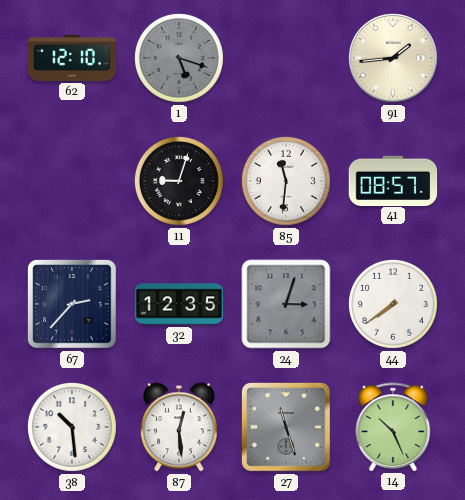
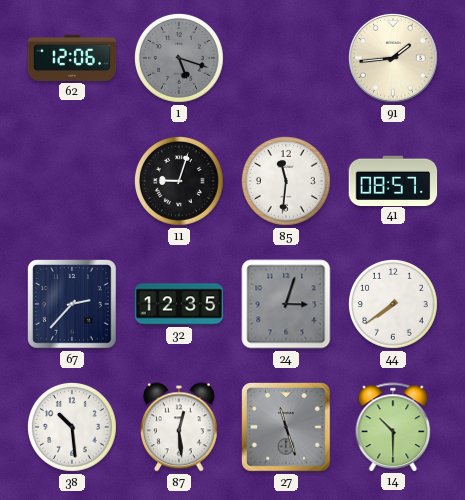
62: 12:10 -> 12:06 (72, 58)
14: 10:26 -> 10:30 (393, 427)
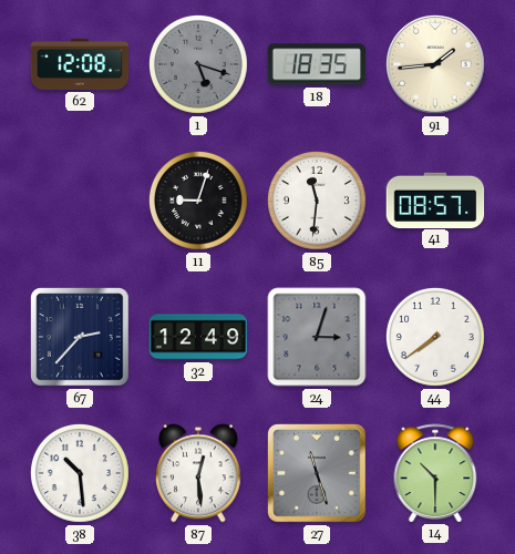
62: 12:06 -> 12:08 (80, 64)
18: none -> 18:35 (317, 64)
32: 12:35 -> 12:49 (198, 337)
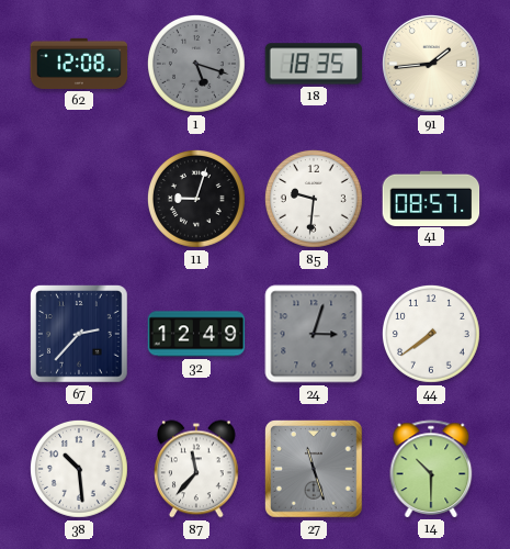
85: 11:31 -> 9:31 (315, 200)
87: 12:29 -> 11:37 (197, 469)
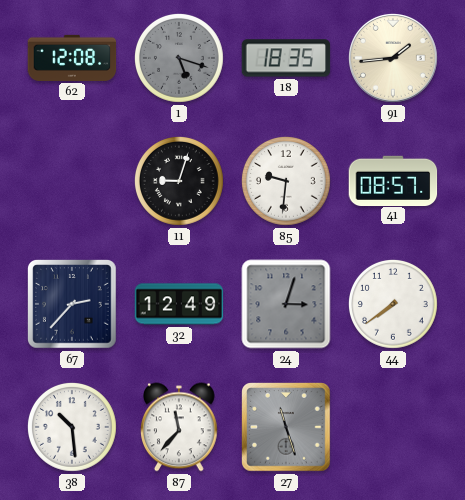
14: 10:30 -> none (431, 469)
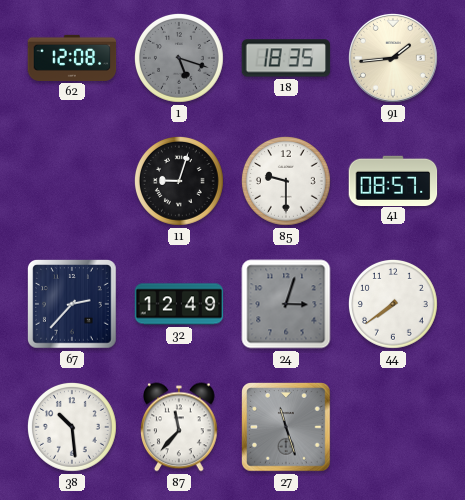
85: 9:31 -> 9:30 (287, 182)
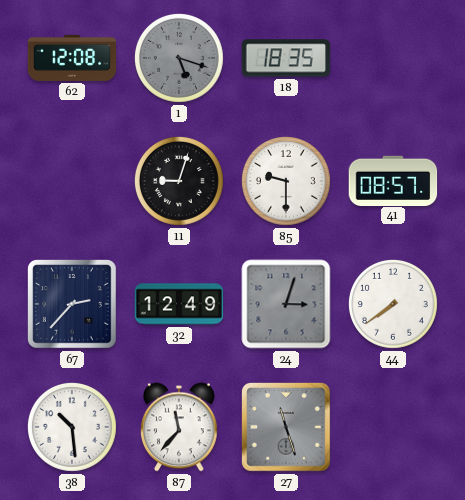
91: 1:44 -> none (394, 59)
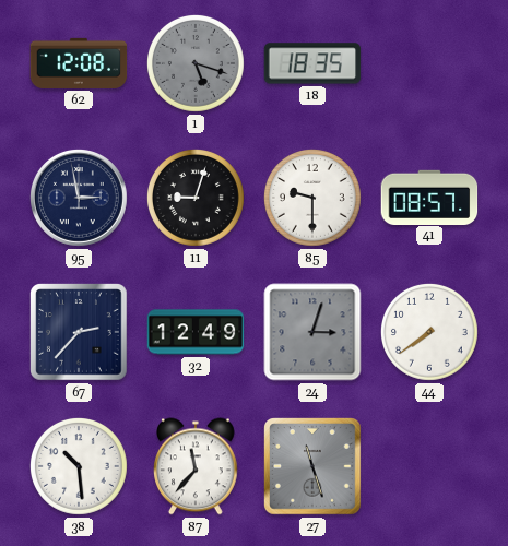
95: none -> 2:58 (80, 199)
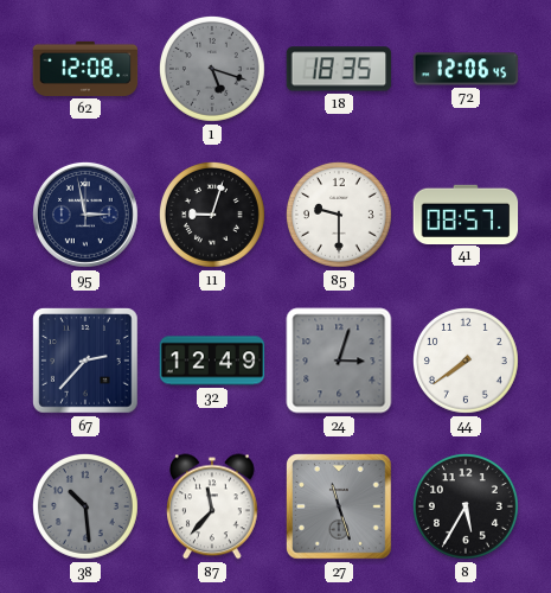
72: none -> 12:06 (466, 69)
38 dial: white -> grey (87, 508)
8: none -> 5:35 (467, 508)
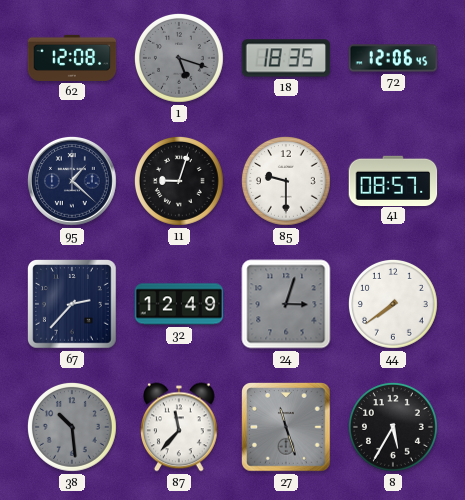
95: 2:58 -> 1:22 (73, 182)
